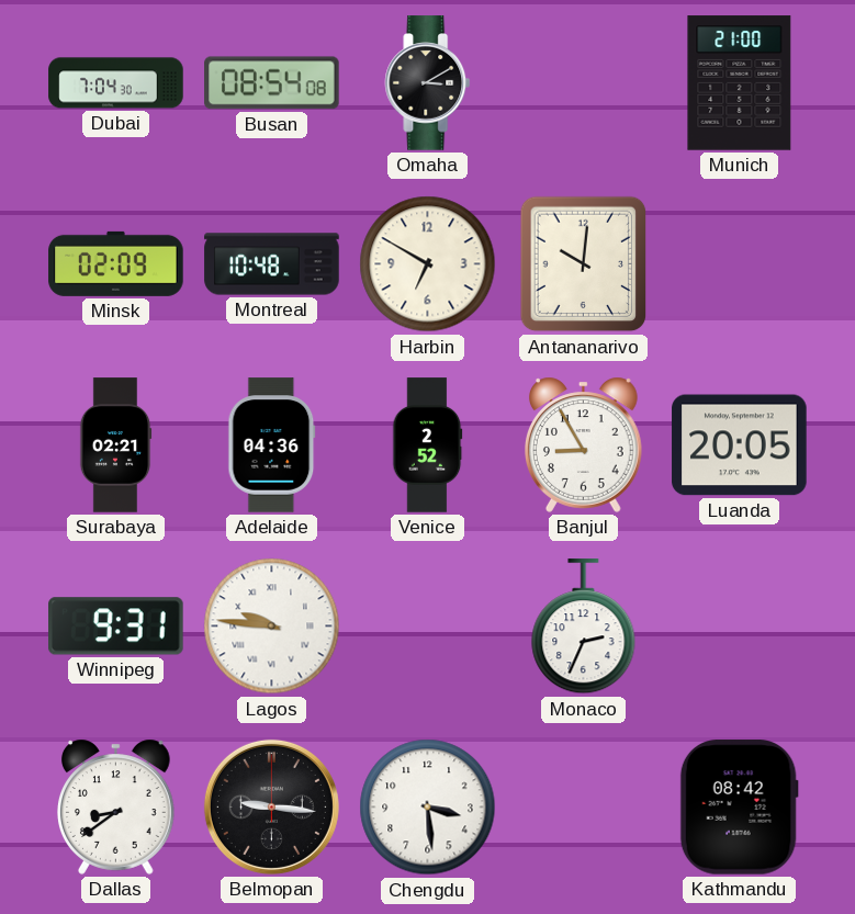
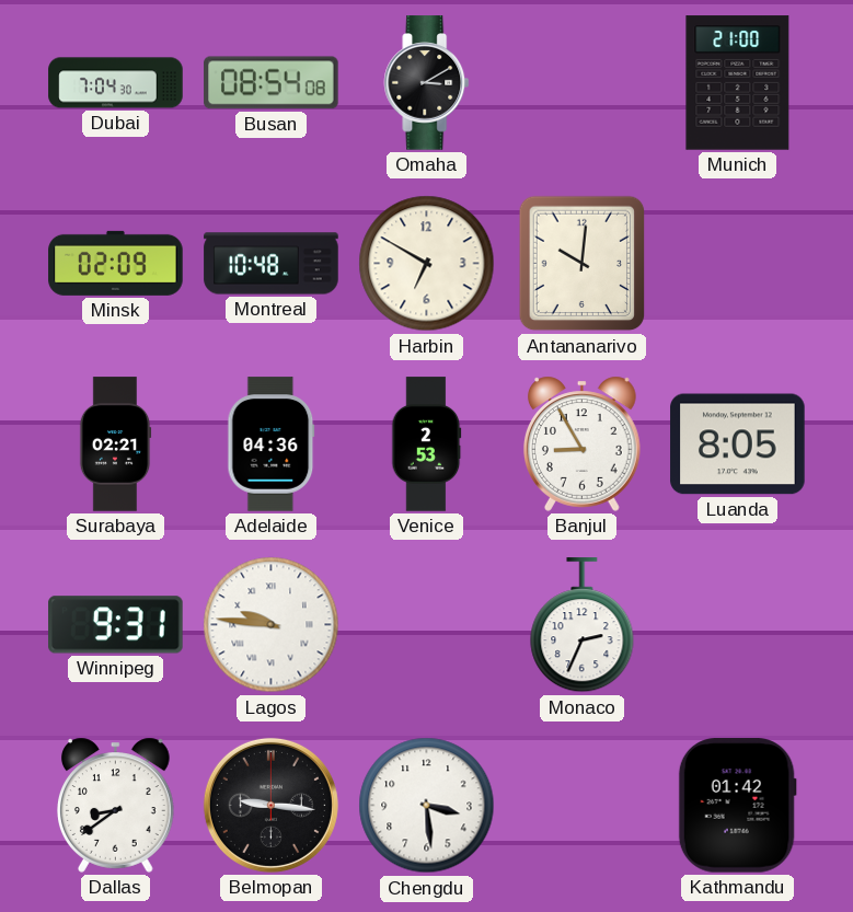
Venice: 2:52 -> 2:53 (427, 445)
Luanda: 20:05 -> 8:05 (738, 445)
Kathmandu: 08:42 -> 01:42 (737, 806)
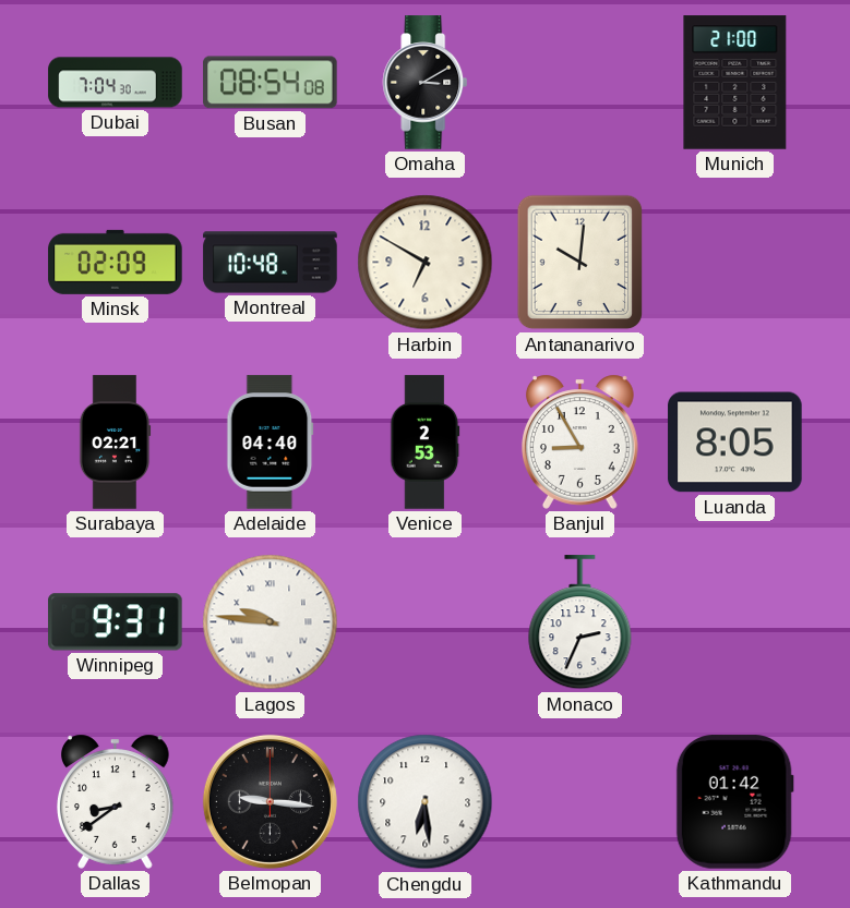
Adelaide: 04:36 -> 04:40 (271, 443)
Chengdu: 3:29 -> 6:29 (426, 802)
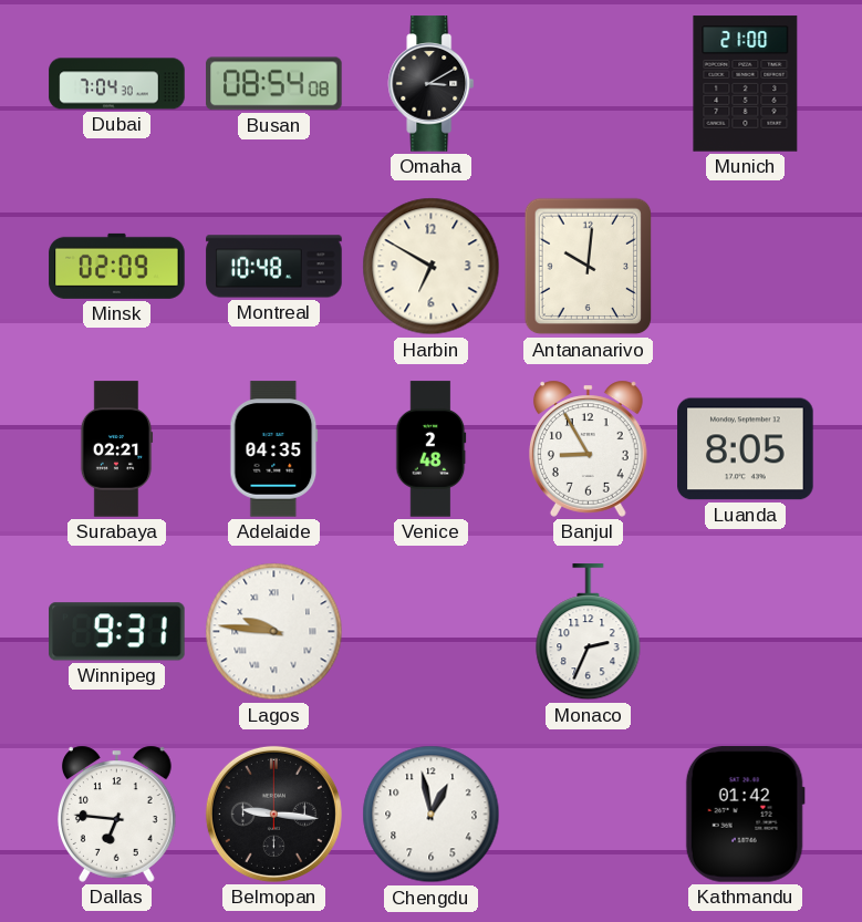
Adelaide: 04:40 -> 04:35 (274, 449)
Venice: 2:53 -> 2:48 (432, 449)
Dallas: 8:39 -> 6:46 (117, 814)
Chengdu: 6:29 -> 12:58 (432, 815)
